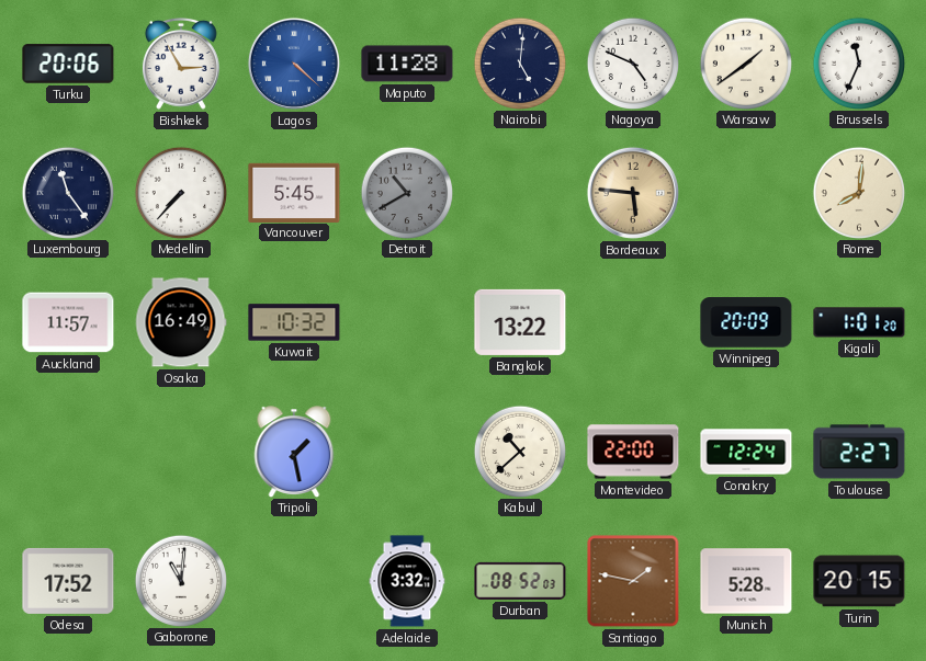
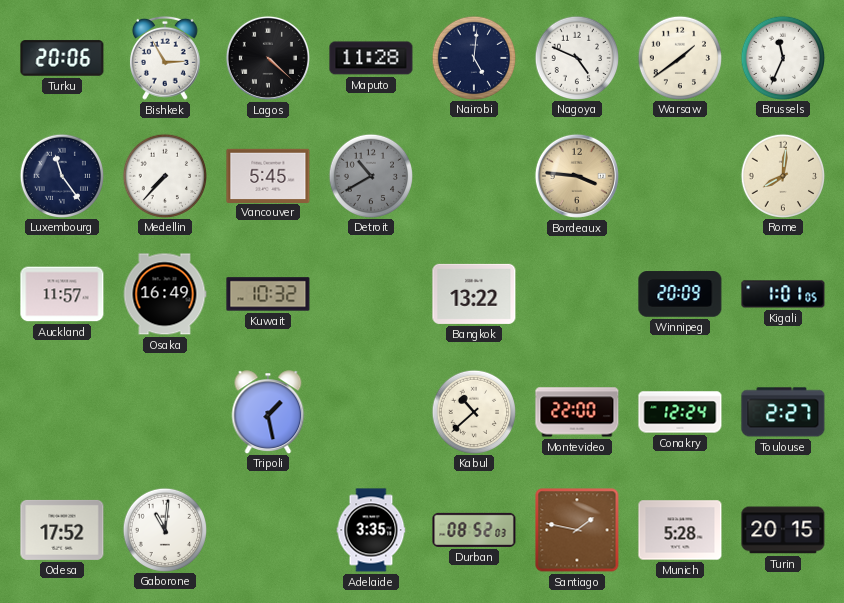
Lagos dial: blue -> black (268, 58)
Bordeaux: 5:46 -> 3:46 (577, 176)
Kigali: 1:01:20 -> 1:01:05 (783, 294)
Adelaide: 3:32 -> 3:35 (371, 530)
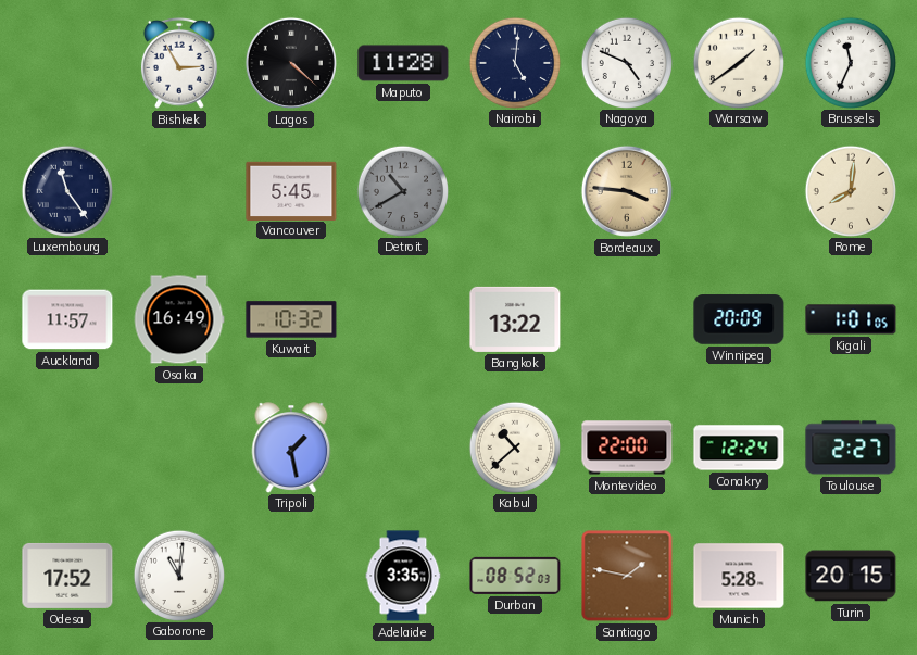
Turku: 20:06 -> none (62, 58)
Medellin: 7:37 -> none (164, 175)
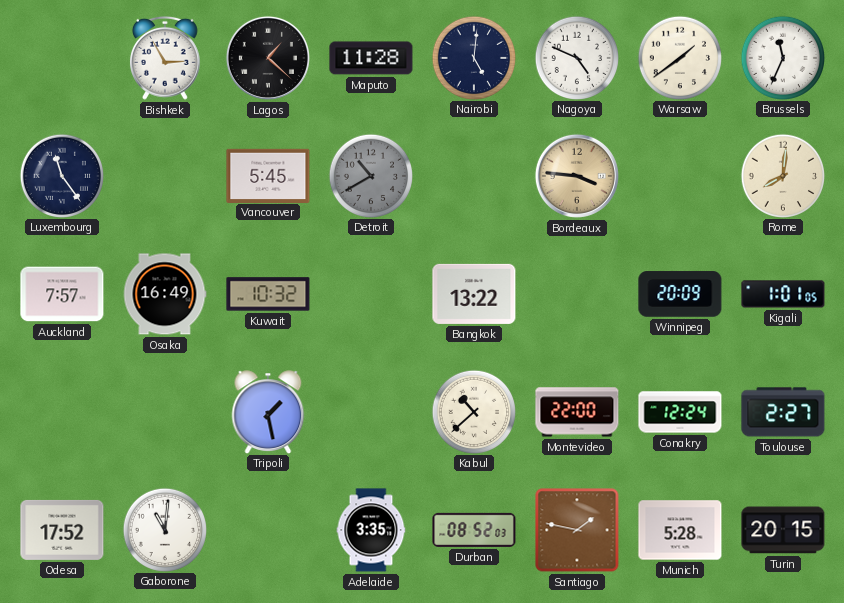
Lagos: 4:22 -> 1:22 (268, 58)
Auckland: 11:57 -> 7:57 (62, 294)
